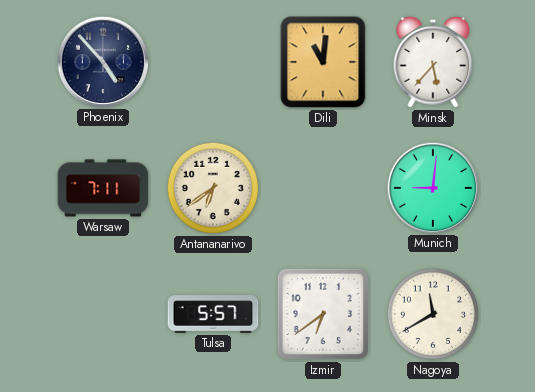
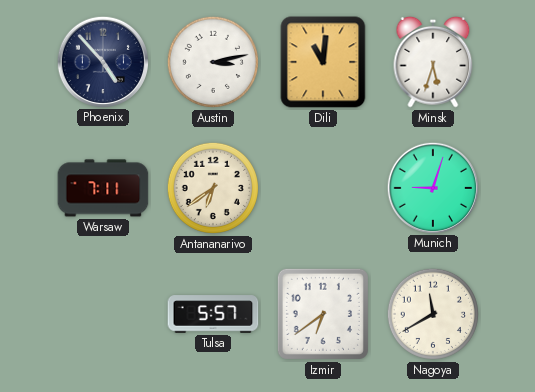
Austin: none -> 3:13 (213, 62)
Minsk: 5:37 -> 5:33 (433, 62)
Munich: 9:01 -> 9:03 (432, 187)
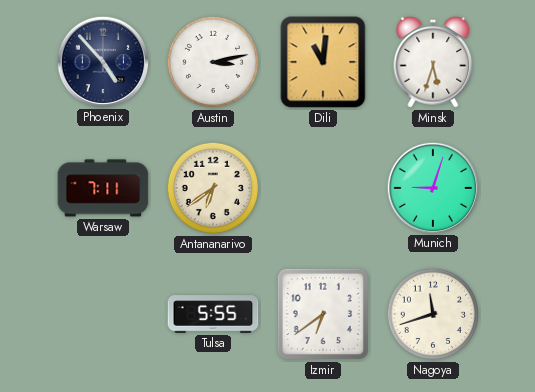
Tulsa: 5:57 -> 5:55 (213, 314)
Nagoya: 11:40 -> 11:42 (433, 314)
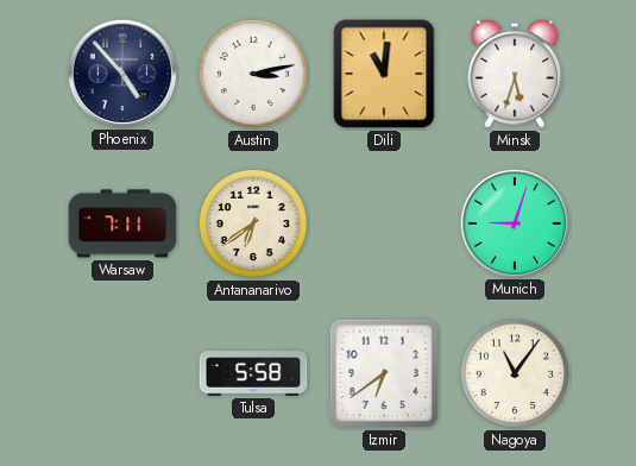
Tulsa: 5:55 -> 5:58 (253, 373)
Nagoya: 11:42 -> 11:06 (515, 373)
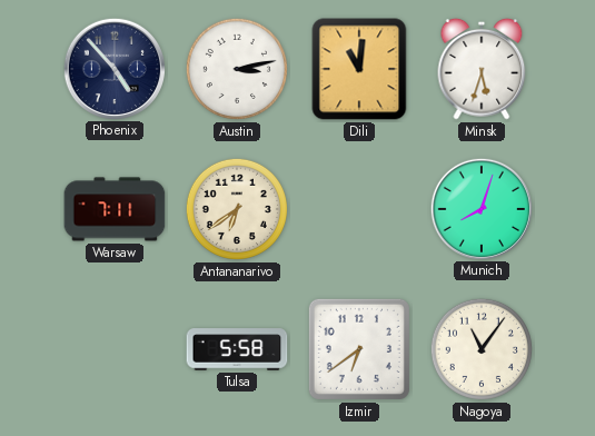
Munich: 9:03 -> 8:03 (480, 208)
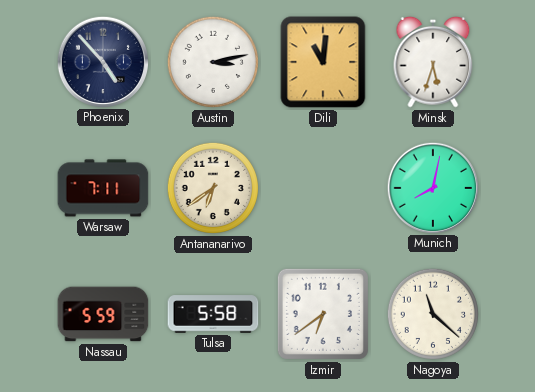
Munich: 8:03 -> 8:02 (432, 187)
Nassau: none -> 5:59 (103, 314)
Nagoya: 11:06 -> 11:22 (433, 314)
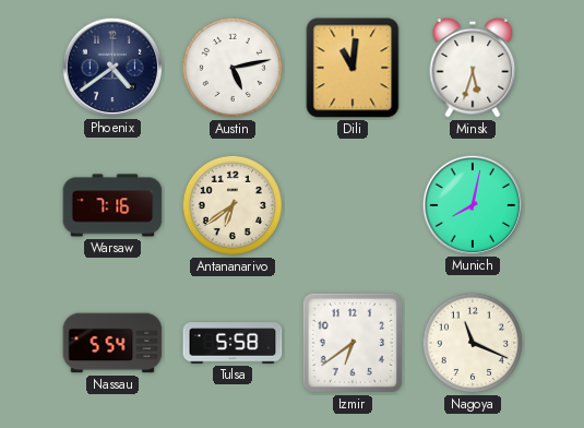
Phoenix: 4:53 -> 4:39 (111, 67)
Austin: 3:13 -> 5:13 (233, 68)
Warsaw: 7:11 -> 7:16 (112, 205)
Nassau: 5:59 -> 5:54 (112, 343)
Nagoya: 11:22 -> 11:19 (473, 343)
